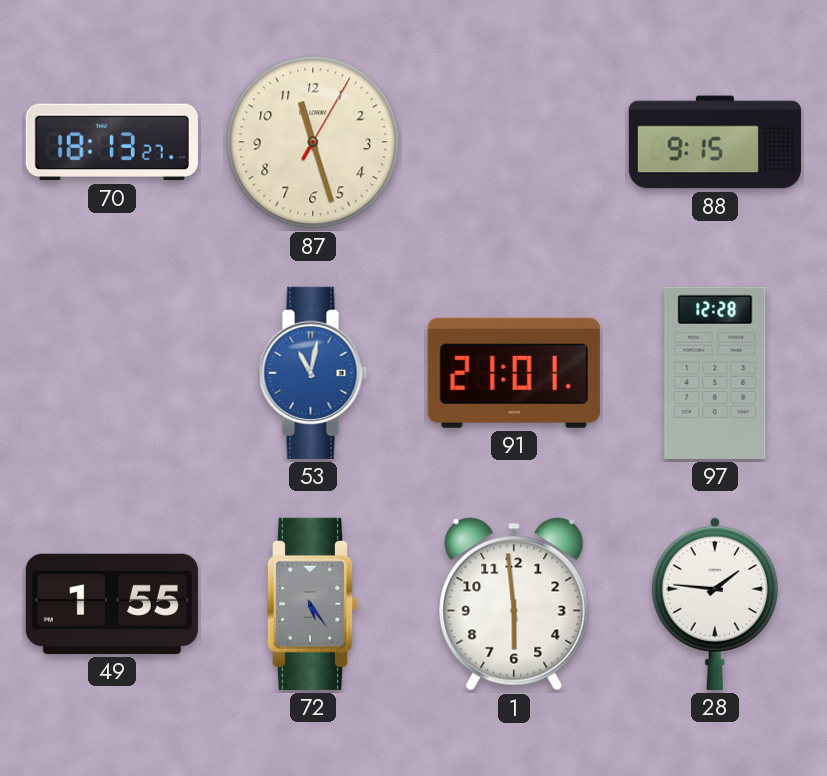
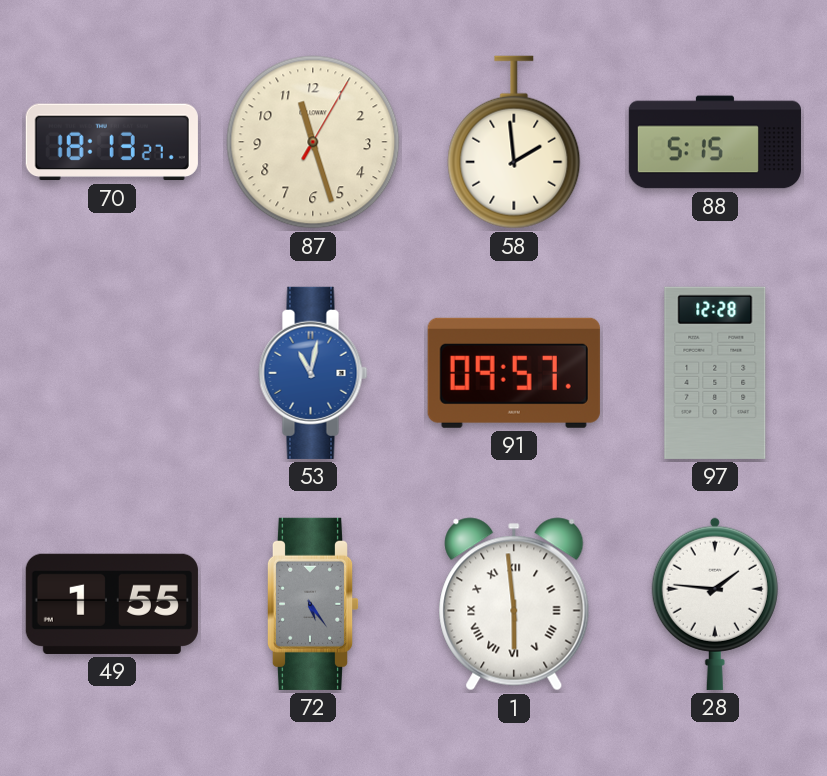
58: none -> 1:59 (514, 142)
88: 9:15 -> 5:15 (715, 142)
91: 21:01 -> 09:57 (514, 373)
1 numerals: Arabic -> Roman (514, 604)
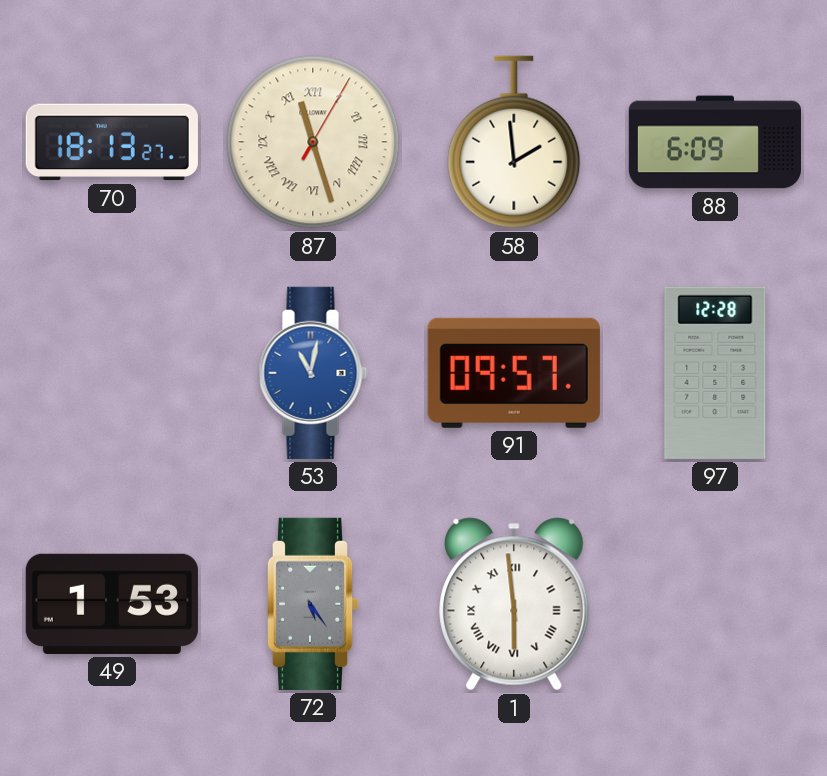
87 numerals: Arabic -> Roman (313, 142)
88: 5:15 -> 6:09 (715, 142)
49: 1:55 -> 1:53 (112, 604)
28: 1:46 -> none (715, 604)
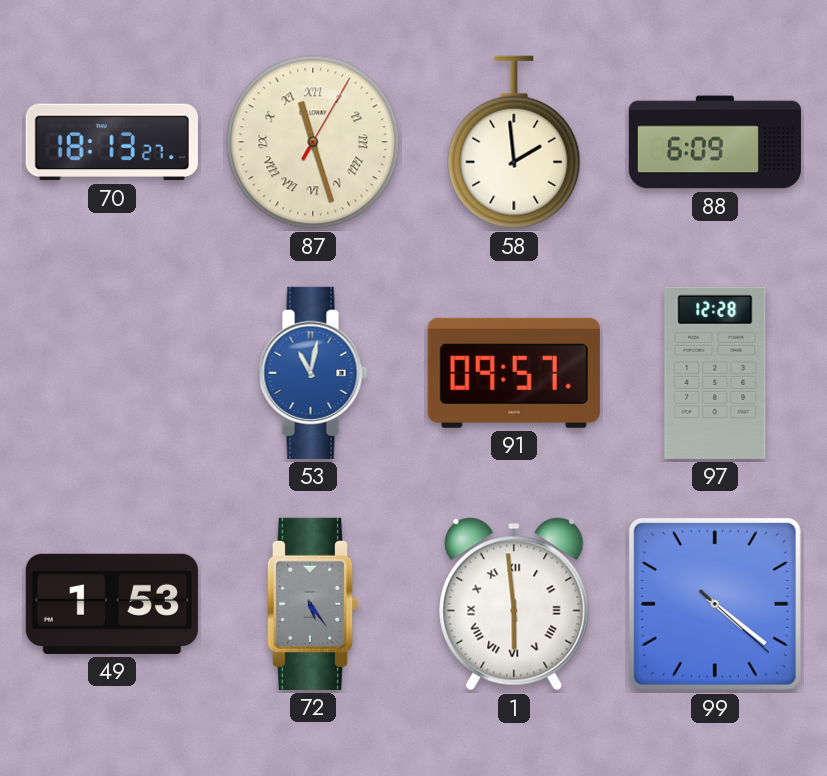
99: none -> 4:21 (715, 604)
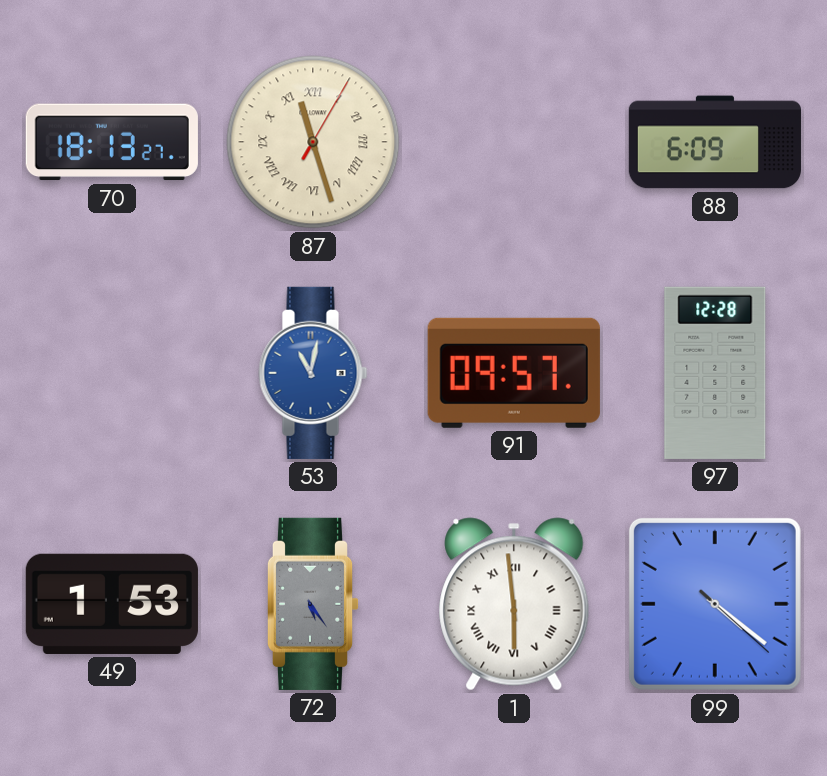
58: 1:59 -> none (514, 142)
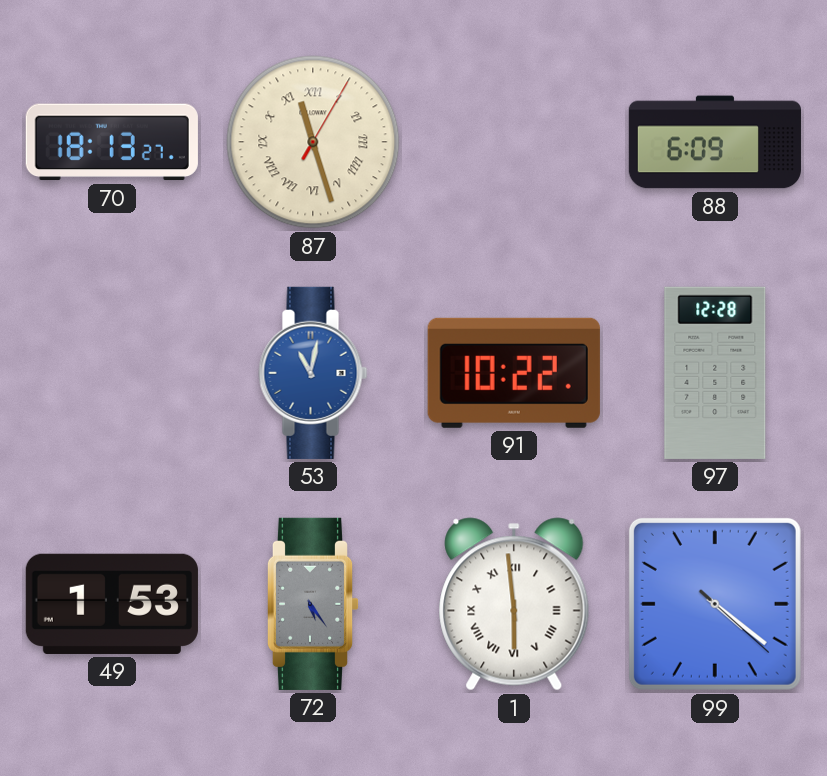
91: 09:57 -> 10:22 (514, 373)
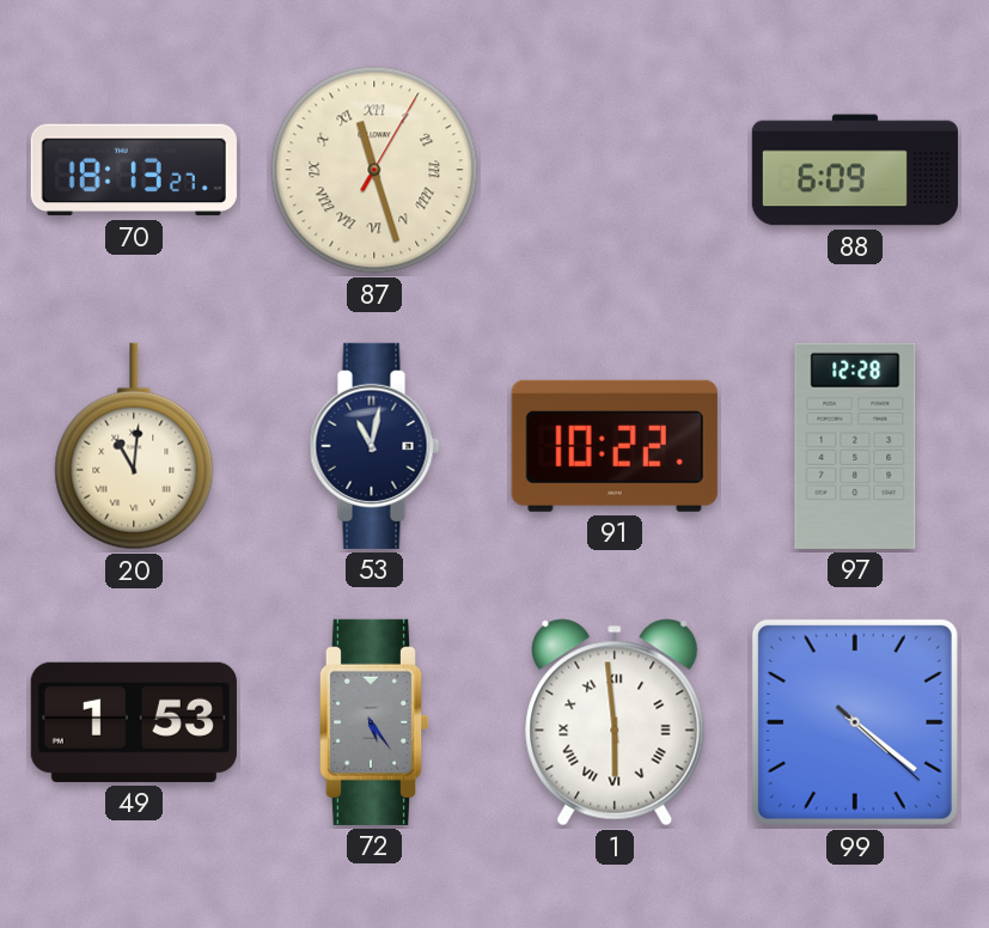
20: none -> 11:01 (134, 446)
53 dial: blue -> navy (374, 446)
